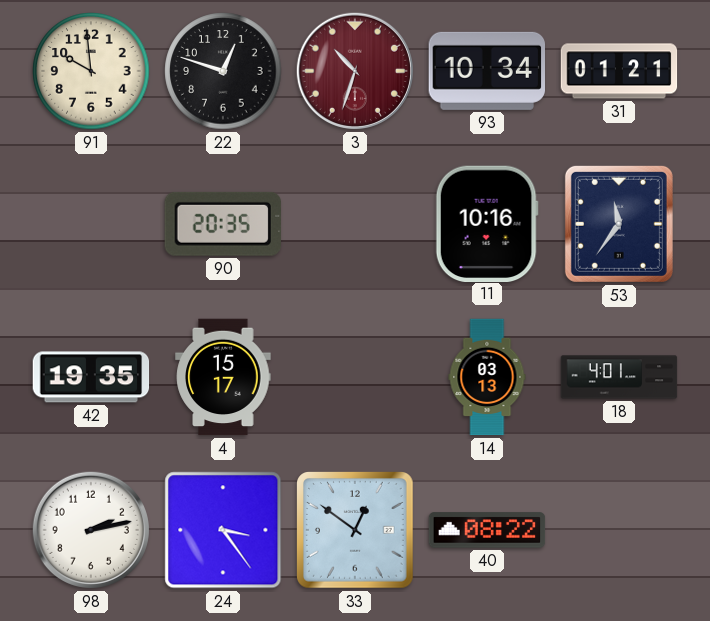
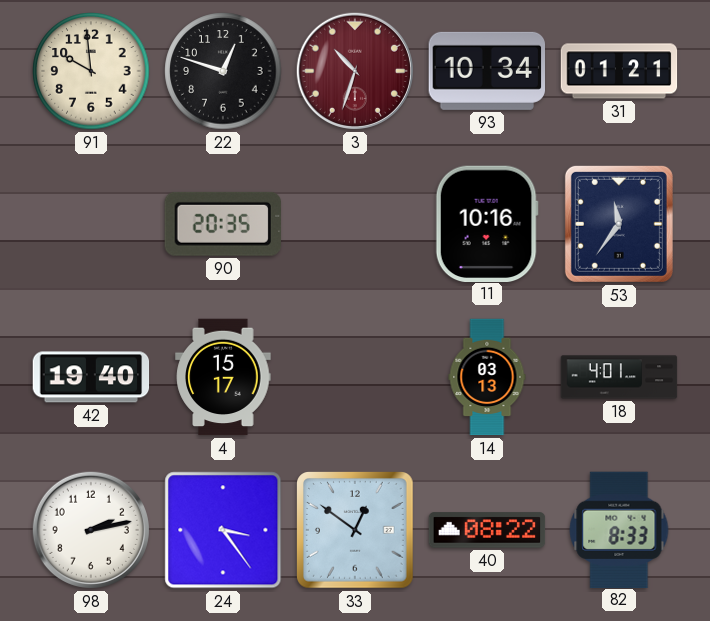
42: 19:35 -> 19:40 (91, 377)
82: none -> 8:33 (619, 529)
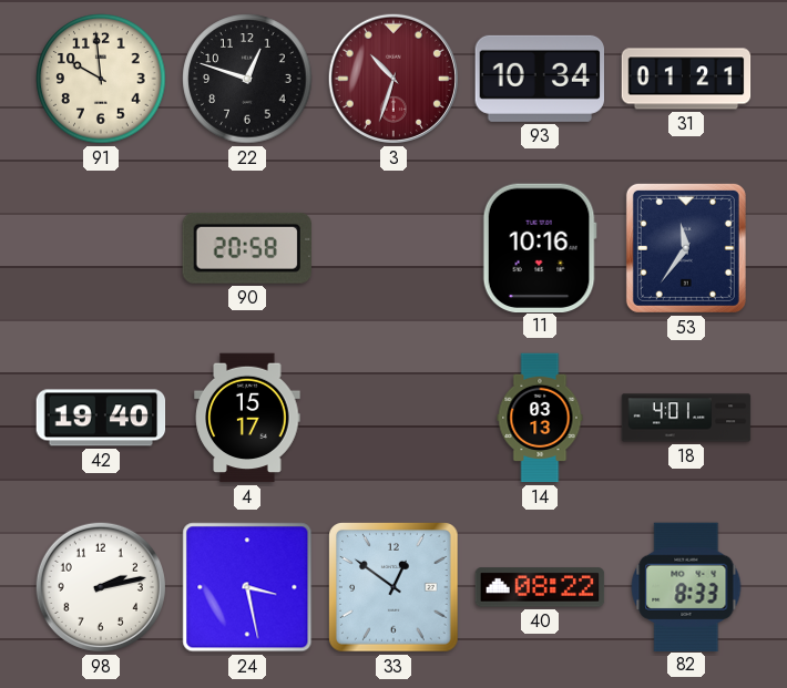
90: 20:35 -> 20:58 (247, 248)
24: 3:24 -> 3:28 (247, 587)
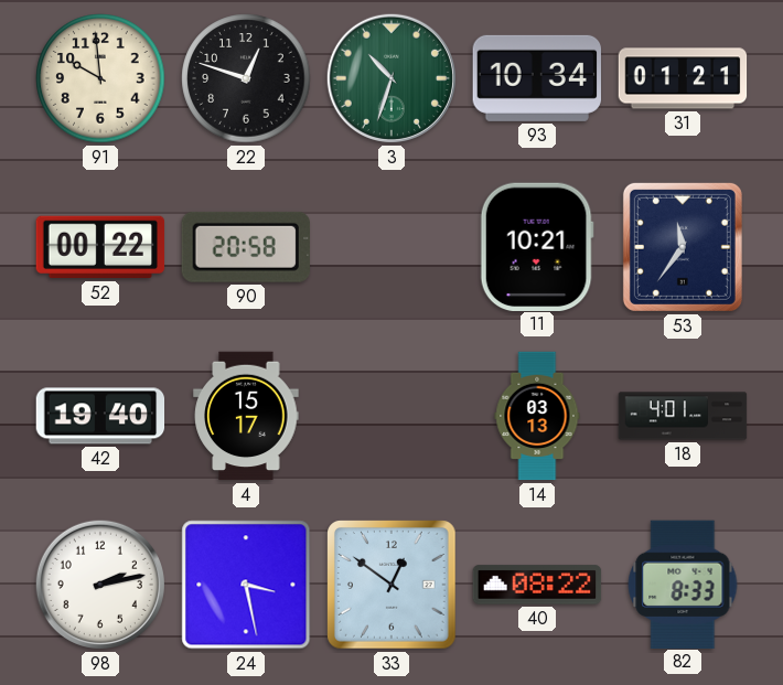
3 dial: burgundy -> green (392, 78)
52: none -> 00:22 (100, 247)
11: 10:16 -> 10:21 (537, 246)
